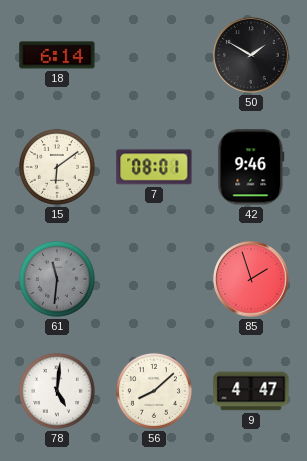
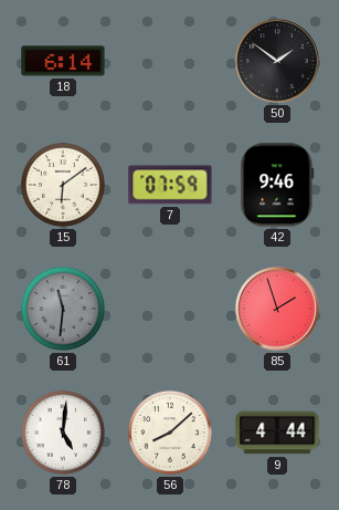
50: 1:50 -> 1:51 (277, 61)
7: 08:01 -> 07:59 (170, 185)
9: 4:47 -> 4:44 (277, 433)
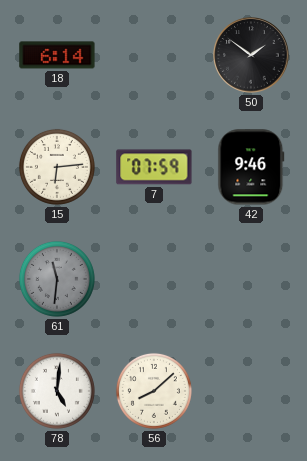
15: 6:09 -> 6:14 (57, 167)
85: 1:57 -> none (277, 309)
9: 4:44 -> none (277, 433)
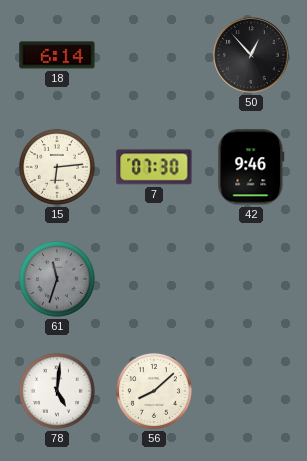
50: 1:51 -> 12:53 (251, 55)
7: 07:59 -> 07:30 (154, 167)
61: 11:31 -> 11:33 (57, 279)
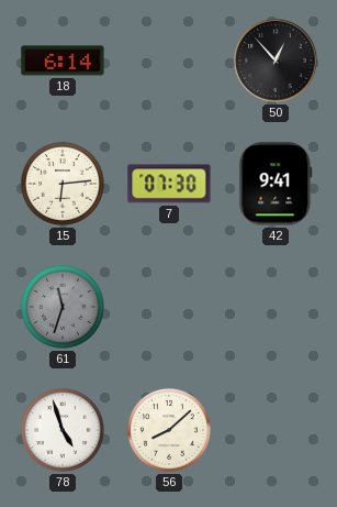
42: 9:46 -> 9:41 (276, 184)
78: 5:01 -> 4:57 (63, 430)
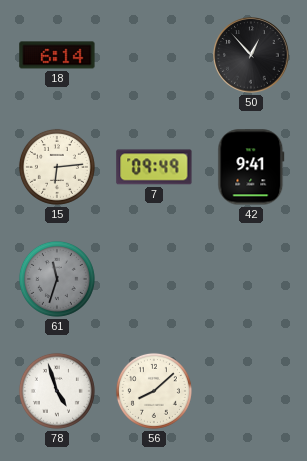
7: 07:30 -> 09:49 (154, 167)
